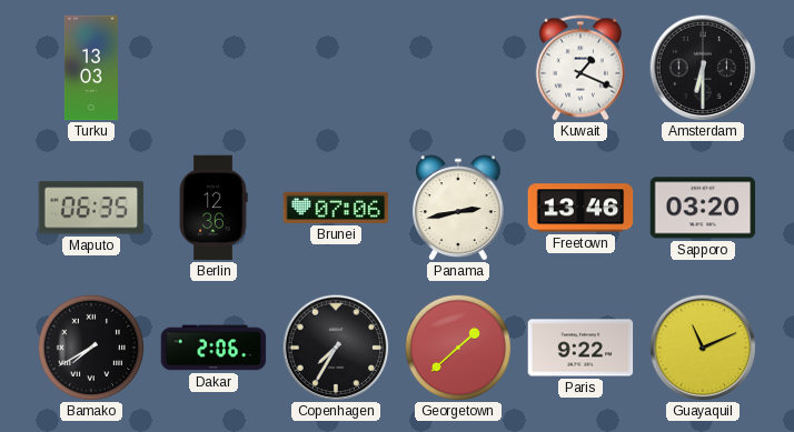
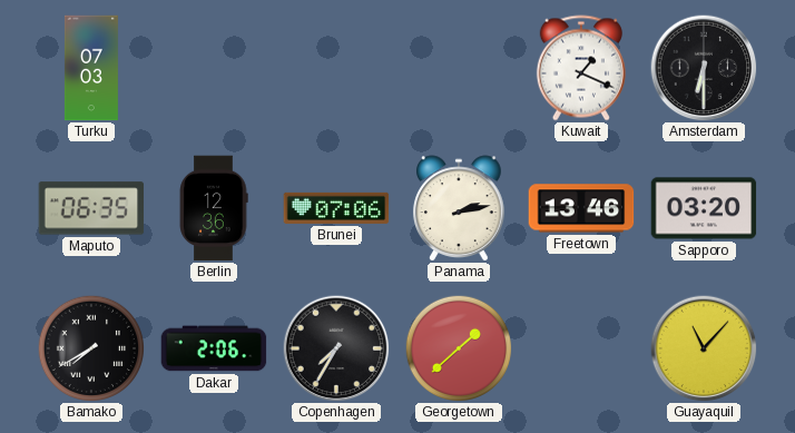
Turku: 13:03 -> 07:03 (91, 68)
Panama: 2:43 -> 2:13 (459, 208)
Paris: 9:22 -> none (580, 348)
Guayaquil: 11:11 -> 11:07 (704, 348)
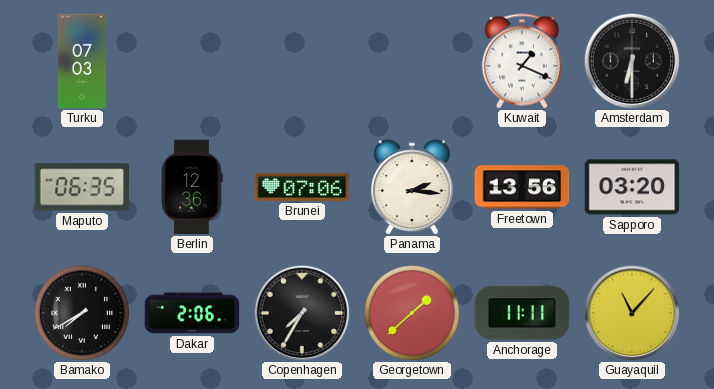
Panama: 2:13 -> 2:16 (412, 187)
Freetown: 13:46 -> 13:56 (522, 187)
Anchorage: none -> 11:11 (522, 313)
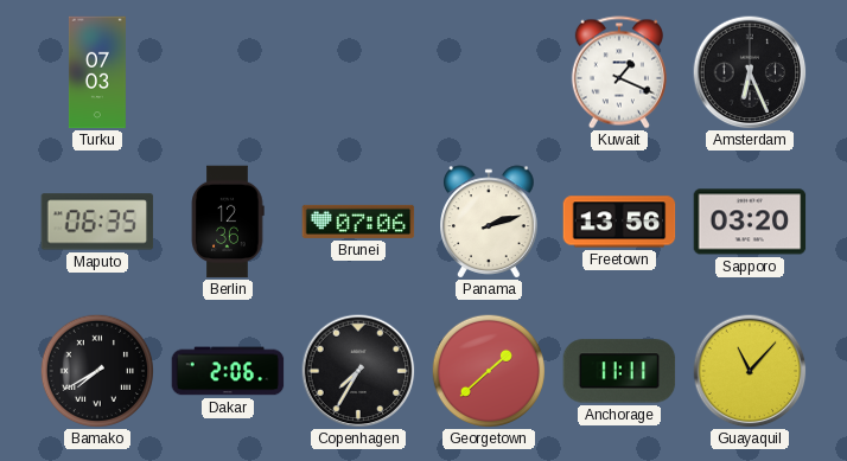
Amsterdam: 6:30 -> 6:26 (750, 72)
Panama: 2:16 -> 2:12 (489, 222)
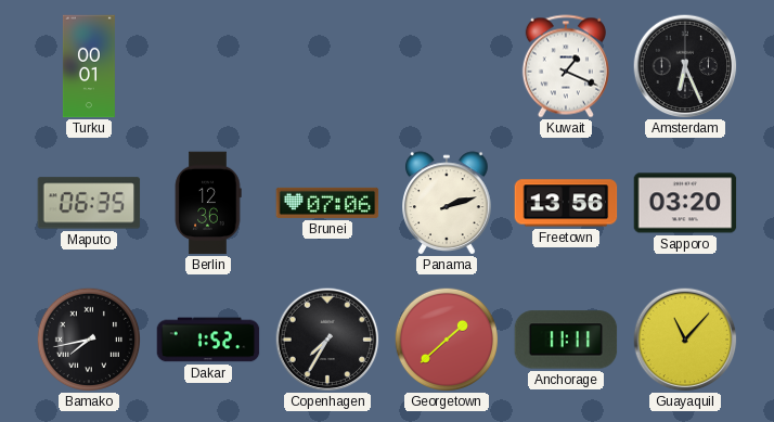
Turku: 07:03 -> 00:01 (89, 66)
Bamako: 7:40 -> 7:43 (88, 338)
Dakar: 2:06 -> 1:52 (208, 340)
